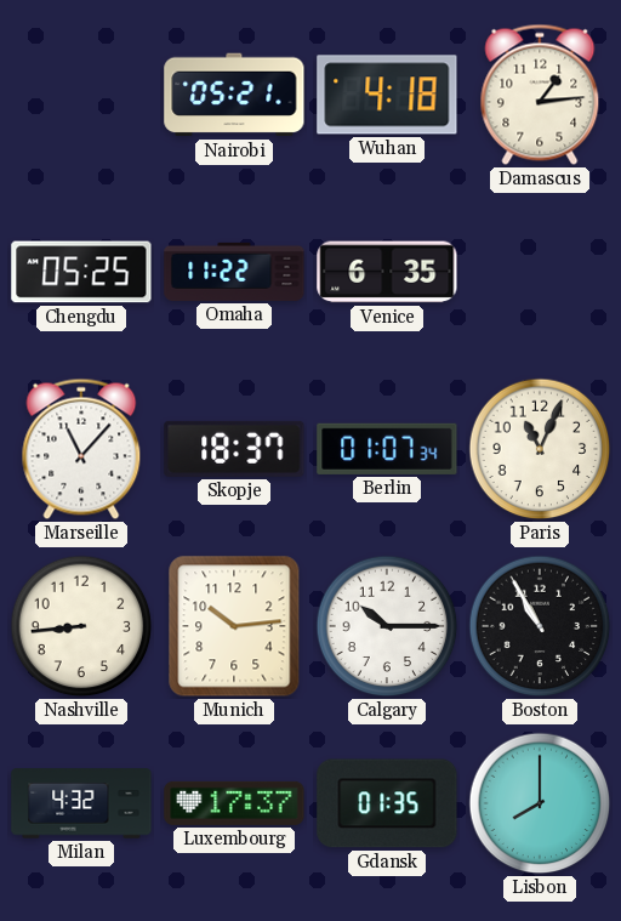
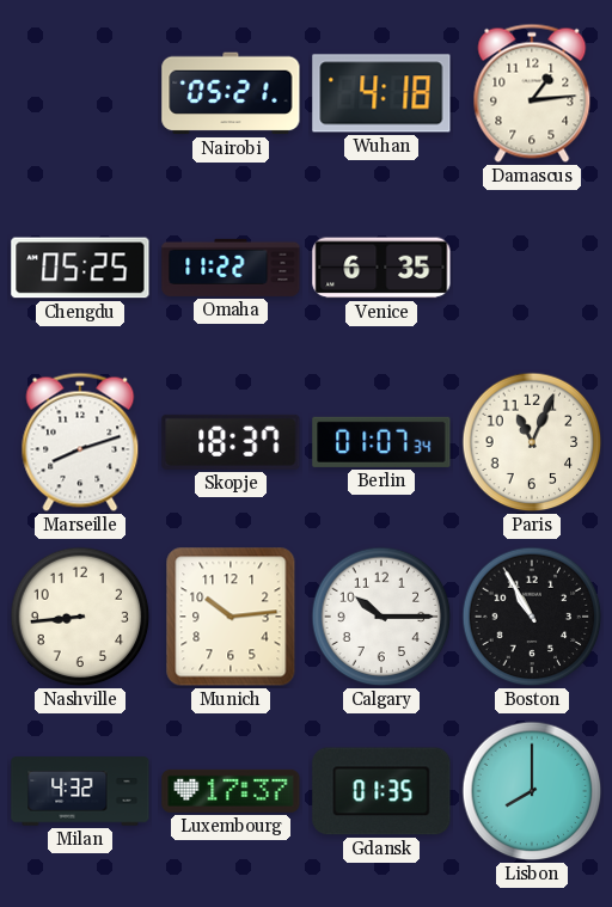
Marseille: 11:07 -> 8:12 (80, 442)
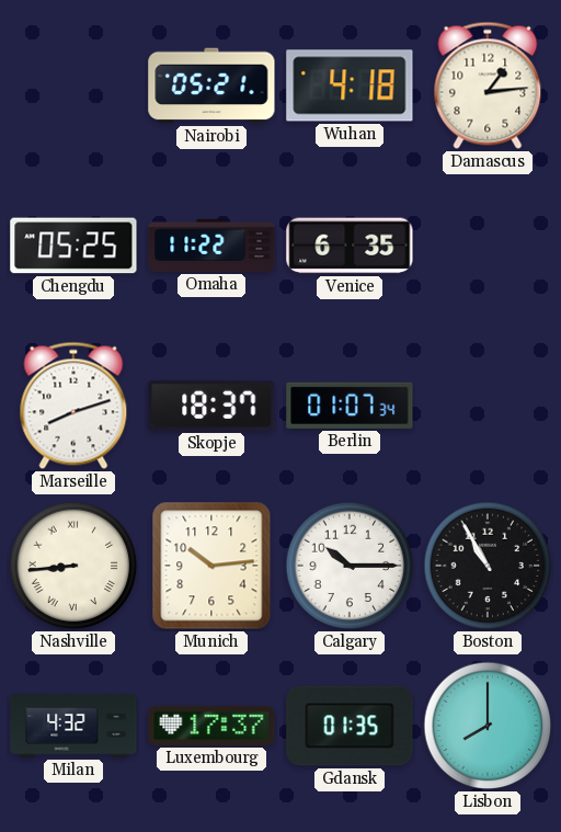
Paris: 11:04 -> none (532, 442)
Nashville numerals: Arabic -> Roman (73, 566)
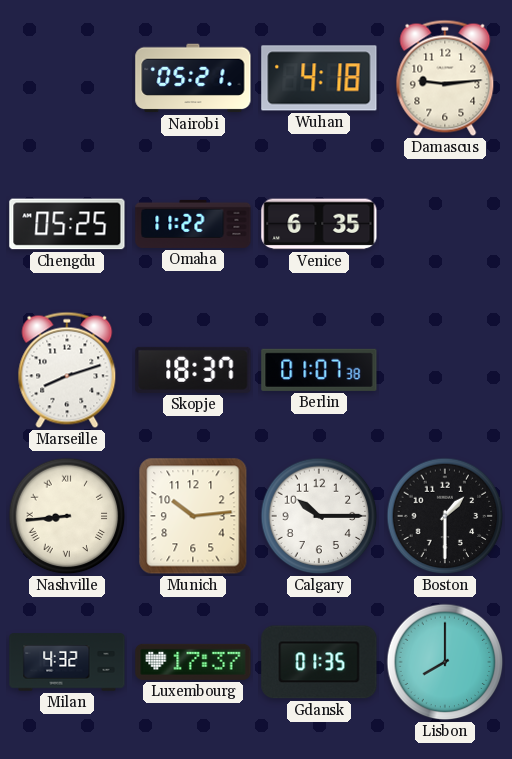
Damascus: 1:14 -> 9:14 (445, 78)
Berlin: 01:07:34 -> 01:07:38 (319, 370)
Boston: 10:55 -> 1:30 (445, 516)
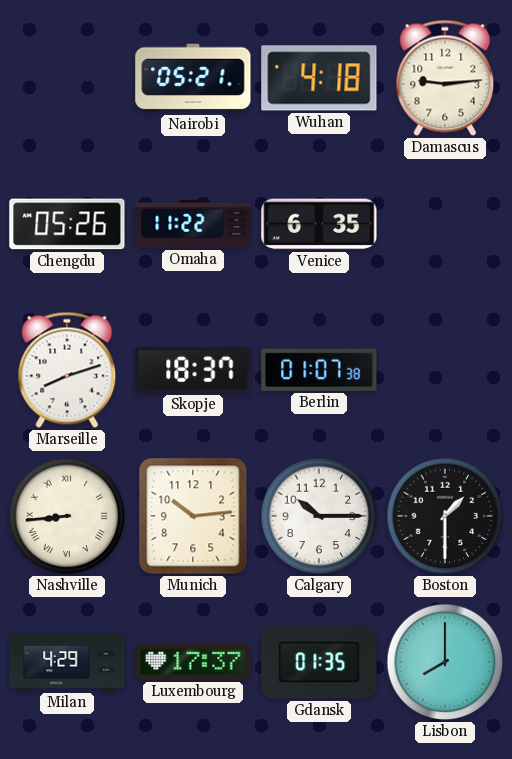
Chengdu: 05:25 -> 05:26 (67, 224)
Milan: 4:32 -> 4:29 (67, 662)
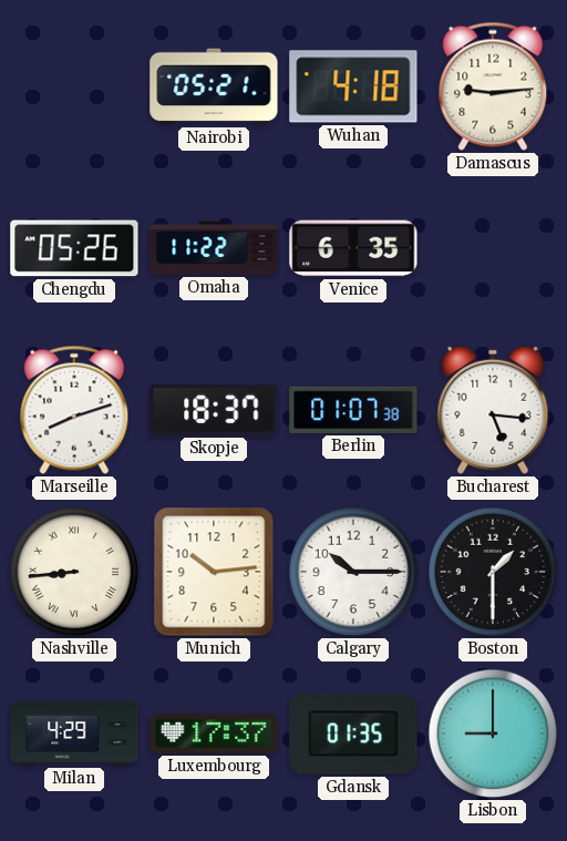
Bucharest: none -> 5:16 (493, 410)
Lisbon: 8:00 -> 9:00 (493, 734)
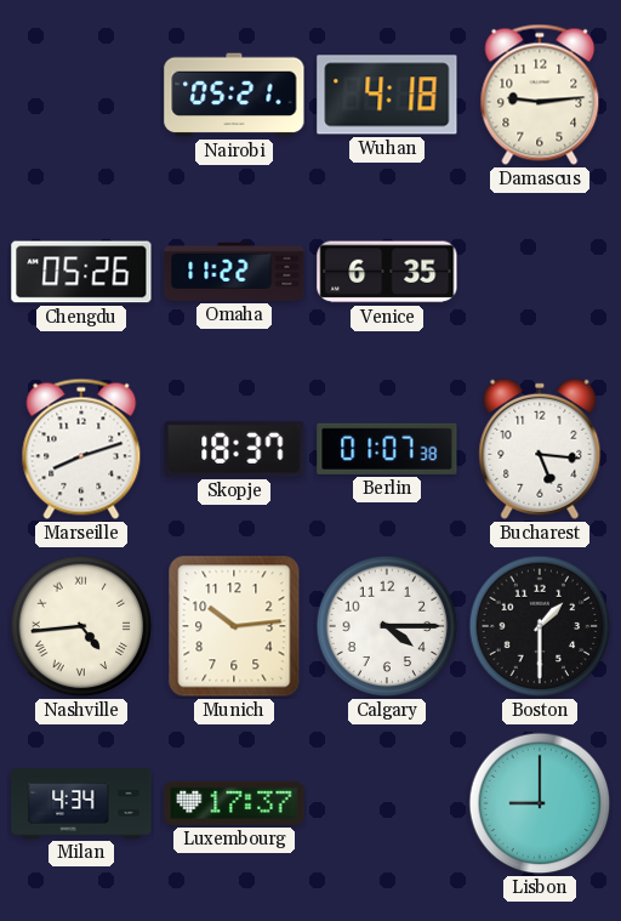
Nashville: 8:44 -> 4:44 (81, 626)
Calgary: 10:15 -> 4:15 (387, 626)
Milan: 4:29 -> 4:34 (81, 803)
Gdansk: 01:35 -> none (353, 734)
